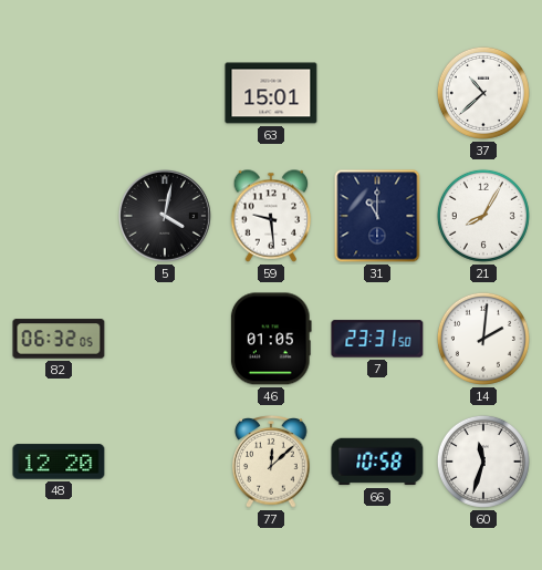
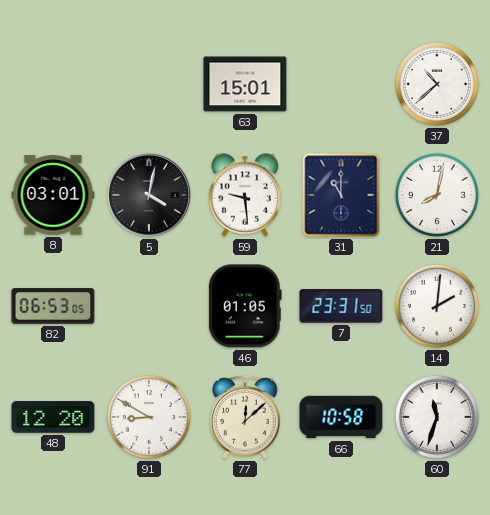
8: none -> 03:01 (53, 195)
21: 8:05 -> 8:02 (437, 195)
82: 06:32 -> 06:53 (53, 306)
91: none -> 8:50 (149, 417)
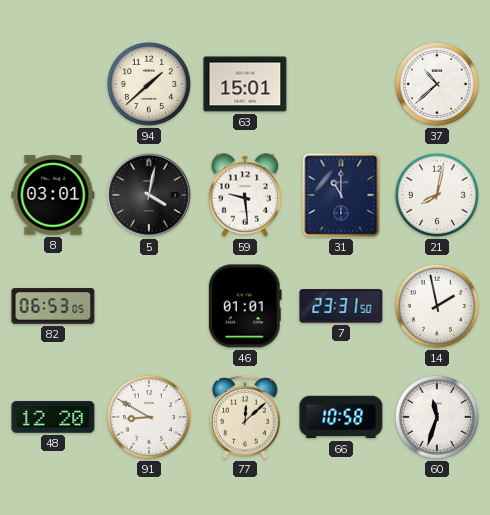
94: none -> 1:38 (149, 84)
46: 01:05 -> 01:01 (245, 306)
14: 2:01 -> 1:58 (437, 306)
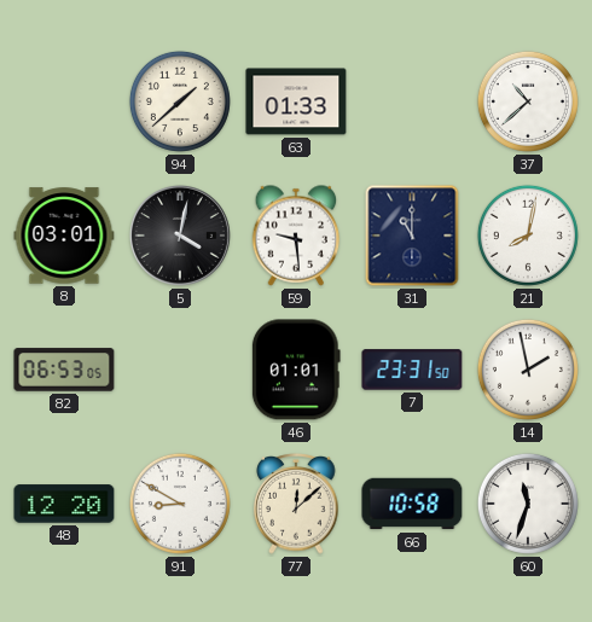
63: 15:01 -> 01:33 (296, 101)
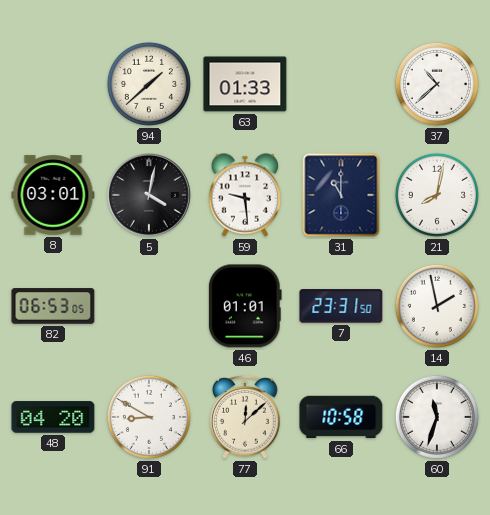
48: 12:20 -> 04:20 (53, 417)
